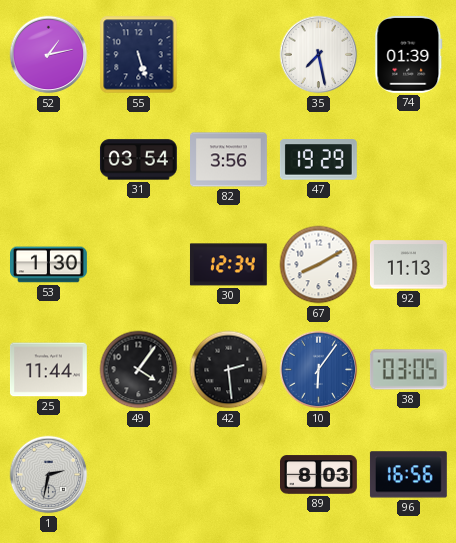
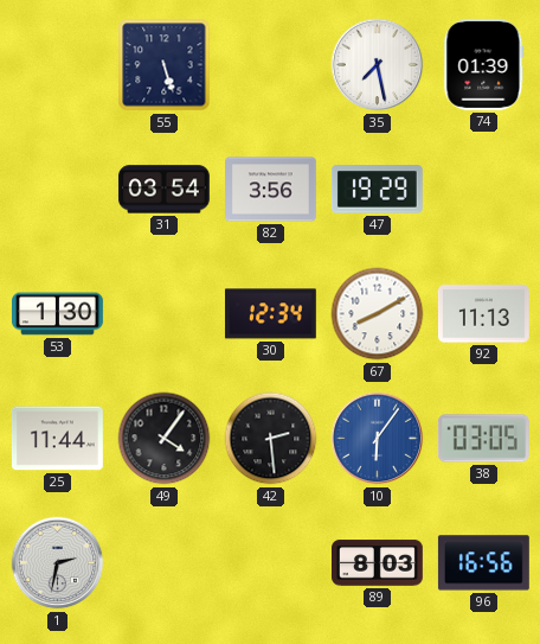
52: 1:13 -> none (49, 55)
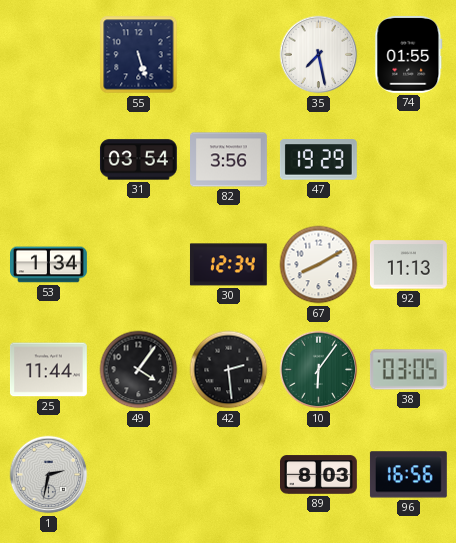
74: 01:39 -> 01:55 (409, 54)
53: 1:30 -> 1:34 (49, 265)
10 dial: blue -> green (319, 370)
